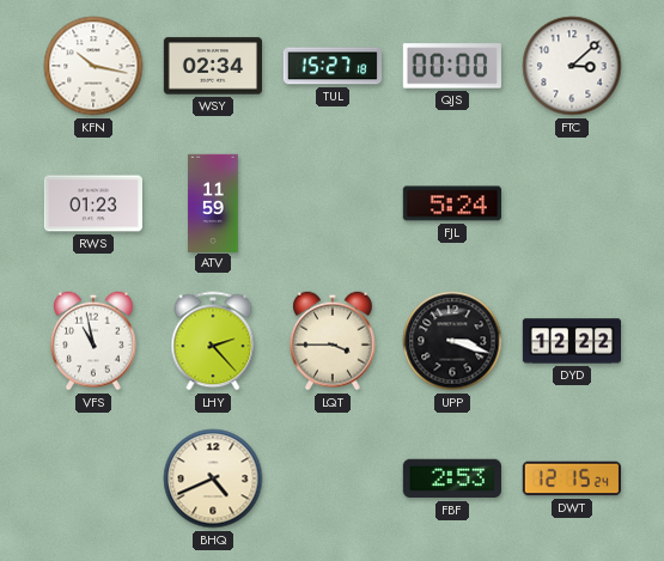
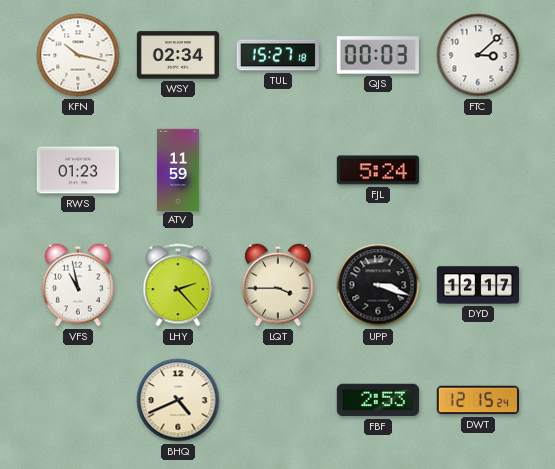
QJS: 00:00 -> 00:03 (378, 55)
DYD: 12:22 -> 12:17 (477, 285)
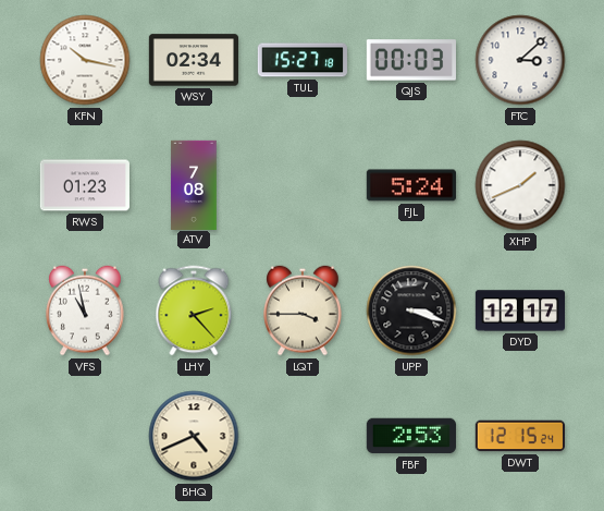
ATV: 11:59 -> 7:08 (194, 184)
XHP: none -> 1:41 (520, 185)
